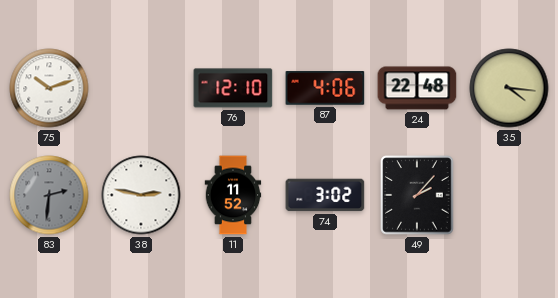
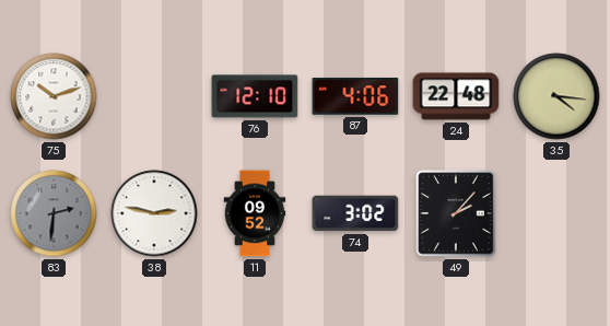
11: 11:52 -> 09:52 (255, 213)
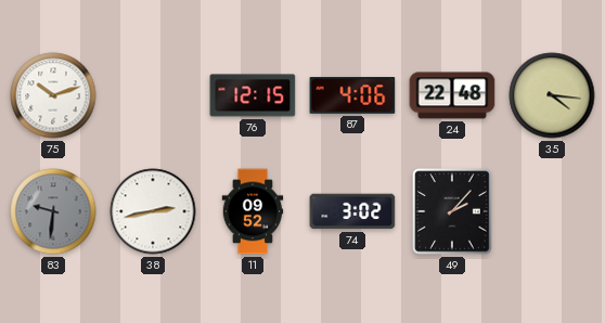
76: 12:10 -> 12:15 (253, 95)
83: 2:31 -> 9:31 (53, 211)
38: 2:47 -> 2:43 (153, 211)
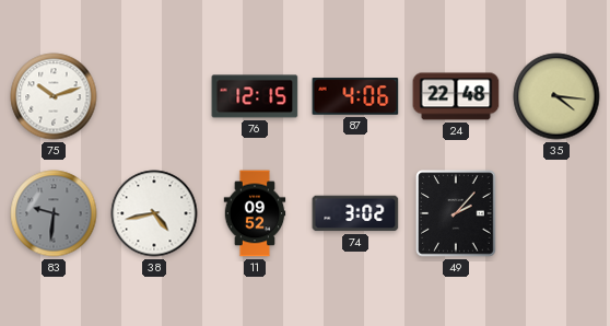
38: 2:43 -> 4:43 (154, 213)
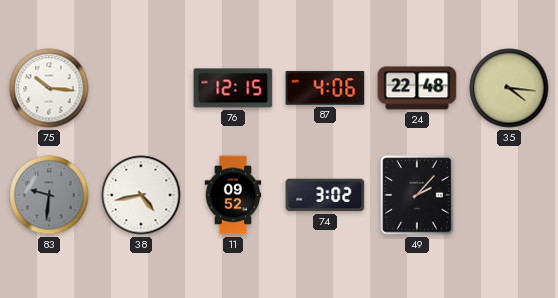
75: 10:12 -> 10:16 (49, 88)
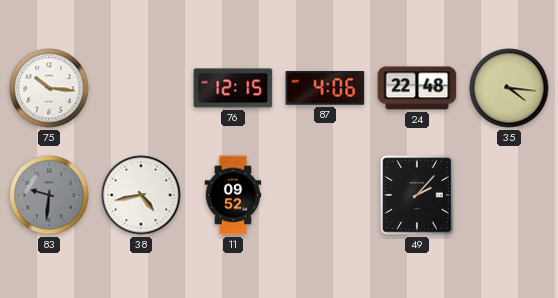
74: 3:02 -> none (325, 195)
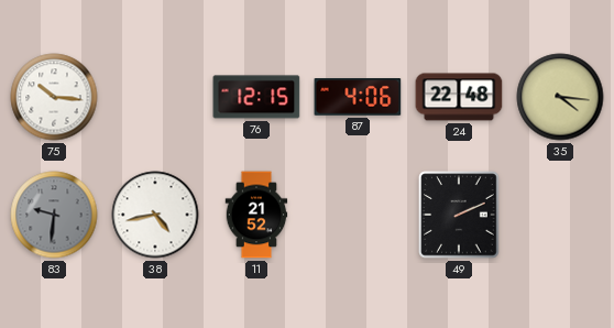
11: 09:52 -> 21:52 (256, 215)
49: 2:07 -> 2:11 (459, 215)
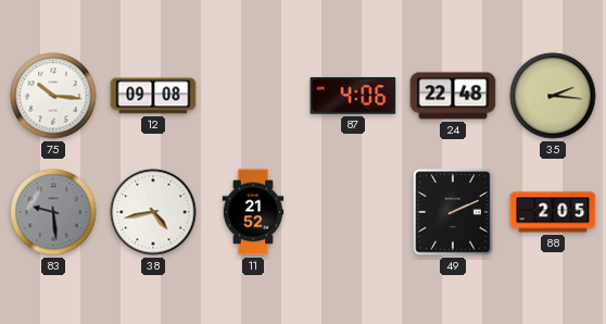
12: none -> 09:08 (153, 96)
76: 12:15 -> none (256, 97)
35: 4:16 -> 2:16 (553, 96)
83: 9:31 -> 9:29 (53, 212)
88: none -> 2:05 (553, 212)
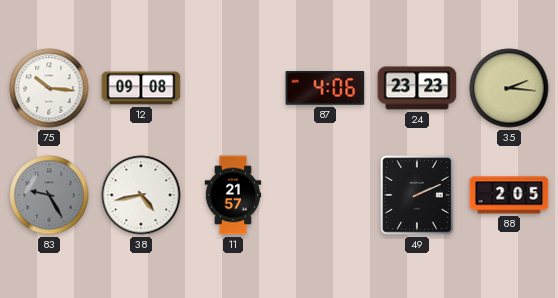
24: 22:48 -> 23:23 (417, 88)
83: 9:29 -> 9:25 (49, 195)
11: 21:52 -> 21:57 (233, 195)
